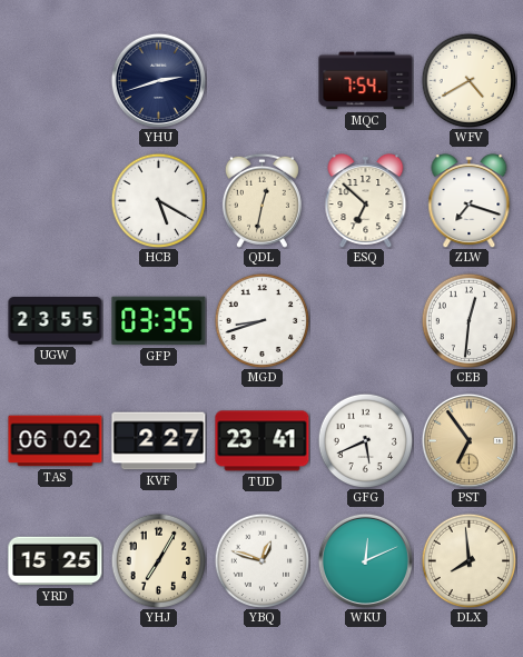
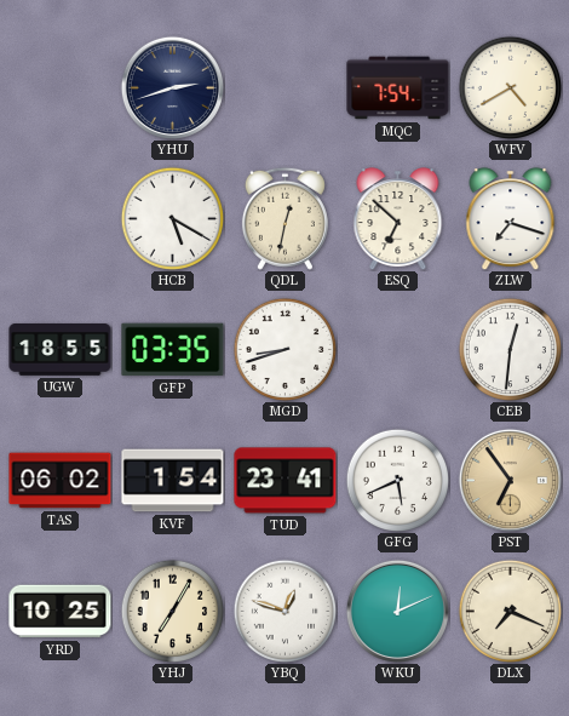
UGW: 23:55 -> 18:55 (61, 350)
KVF: 2:27 -> 1:54 (173, 481)
YRD: 15:25 -> 10:25 (61, 612)
DLX: 7:59 -> 7:19 (510, 611)
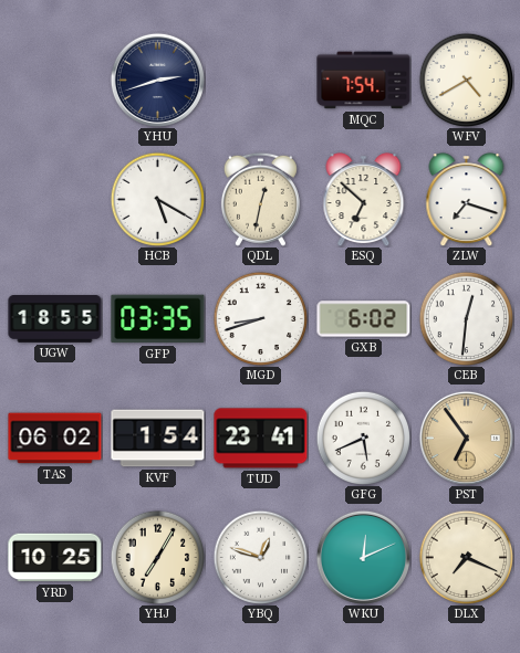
GXB: none -> 6:02 (364, 319)
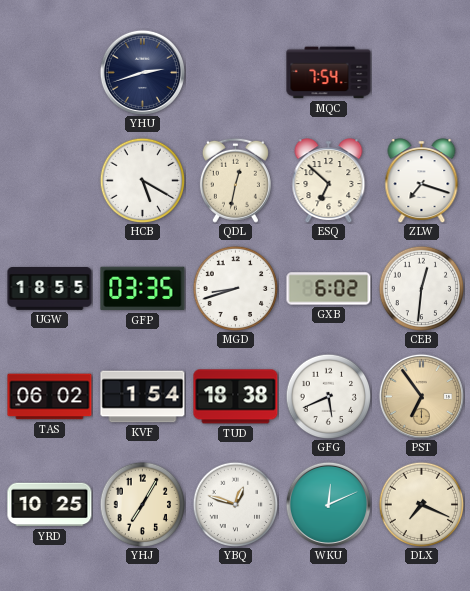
WFV: 4:40 -> none (466, 80)
TUD: 23:41 -> 18:38 (236, 397)
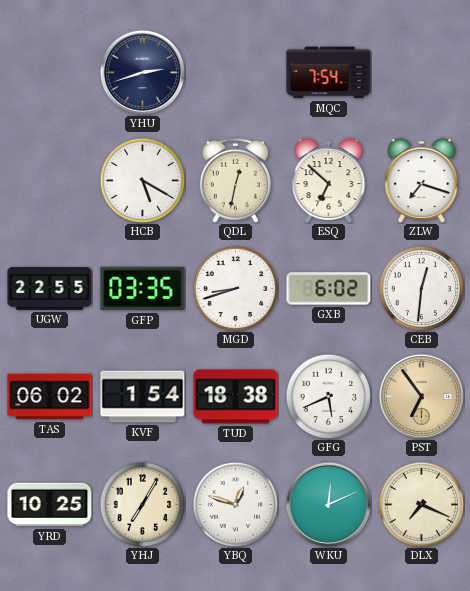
UGW: 18:55 -> 22:55 (50, 289)
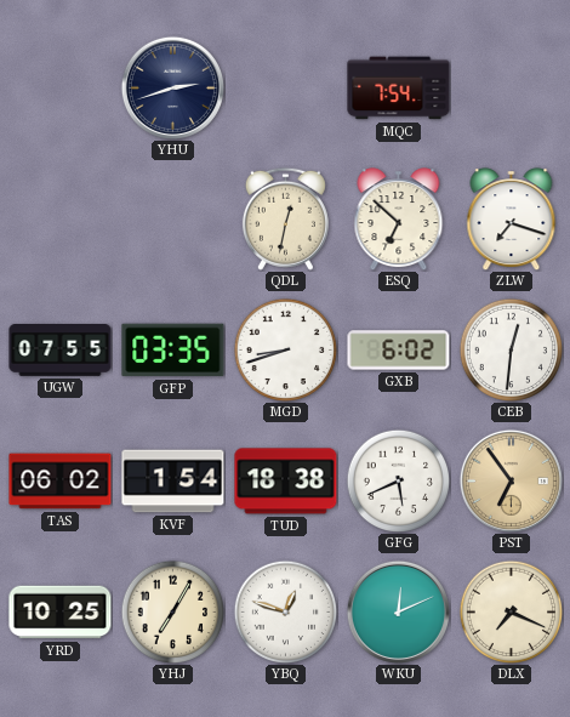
HCB: 5:20 -> none (142, 180)
UGW: 22:55 -> 07:55 (61, 351)
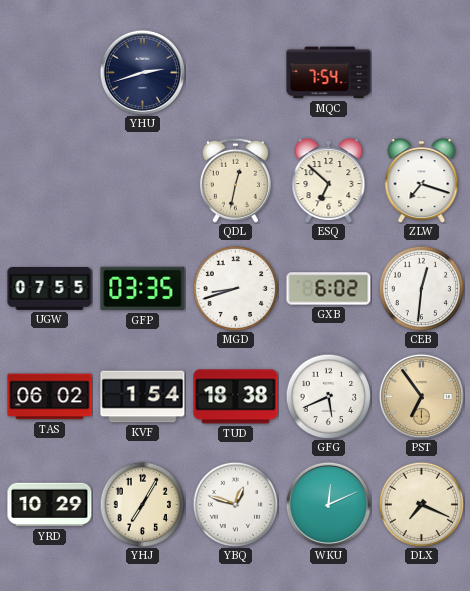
YRD: 10:25 -> 10:29 (50, 505)
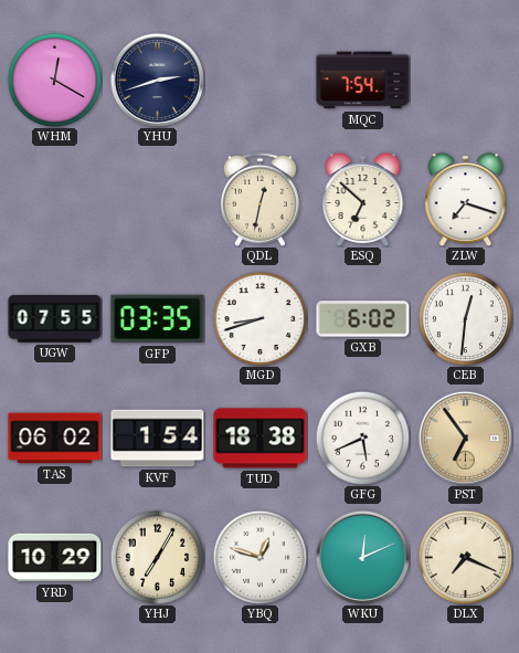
WHM: none -> 12:20 (54, 80)
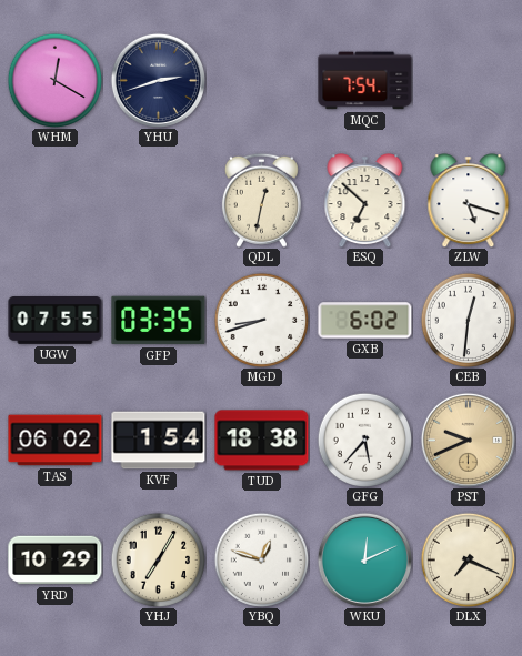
ZLW: 7:18 -> 5:18 (469, 201)
GFG: 5:41 -> 5:37 (364, 440)
PST: 6:54 -> 9:41 (468, 440)
